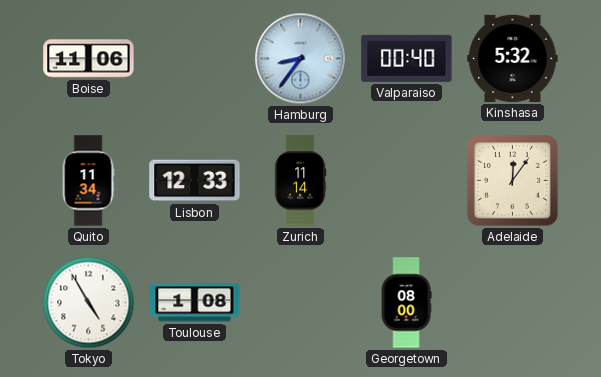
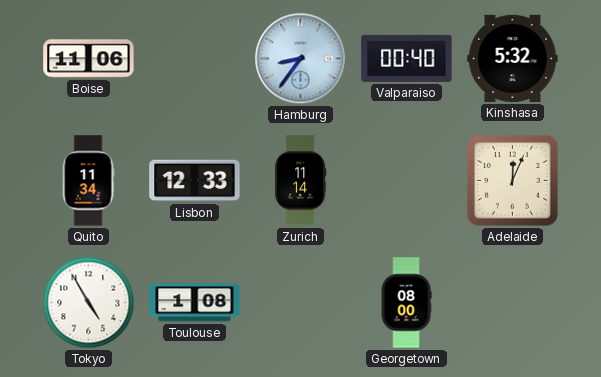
Adelaide: 12:06 -> 12:04 (513, 181)
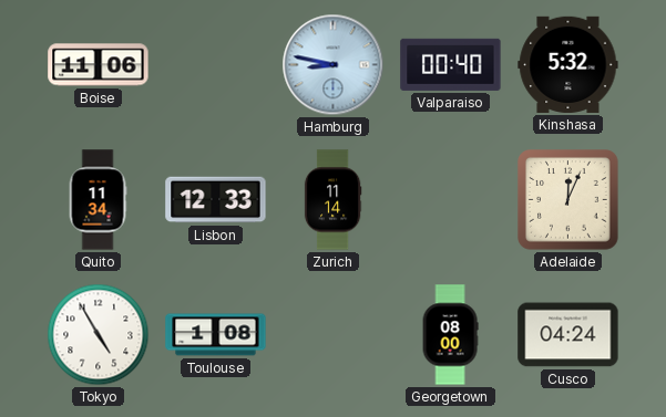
Hamburg: 8:36 -> 8:47 (334, 65)
Cusco: none -> 04:24 (568, 335)
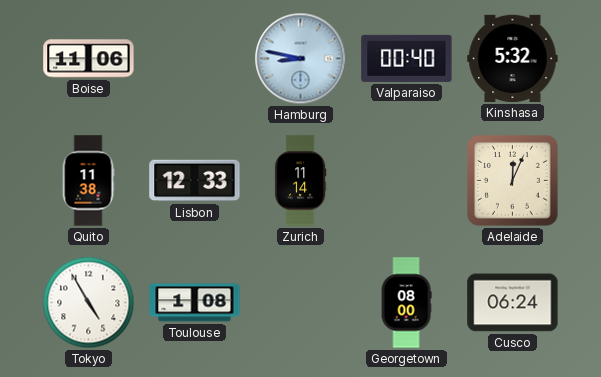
Quito: 11:34 -> 11:38 (88, 181)
Cusco: 04:24 -> 06:24 (513, 303)
